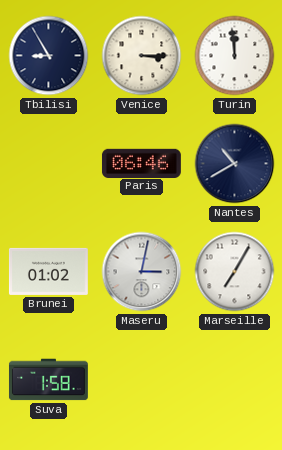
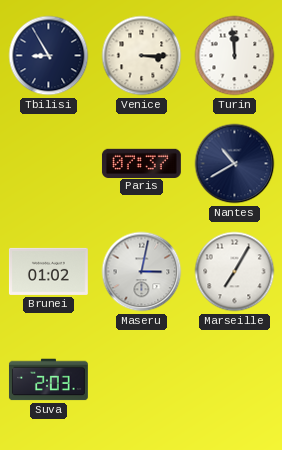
Paris: 06:46 -> 07:37 (141, 163)
Suva: 1:58 -> 2:03 (48, 380)
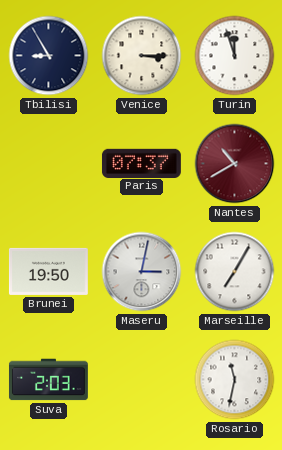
Turin: 11:59 -> 11:57 (235, 56)
Nantes dial: navy -> burgundy (235, 164)
Brunei: 01:02 -> 19:50 (48, 271)
Rosario: none -> 11:32 (235, 380)
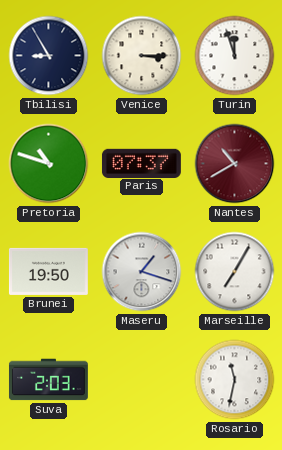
Pretoria: none -> 10:48 (49, 164)
Maseru: 3:02 -> 1:18 (142, 272)
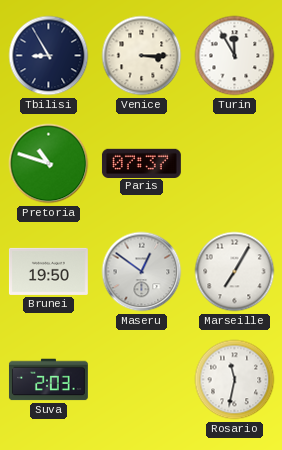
Turin: 11:57 -> 11:55 (235, 56)
Nantes: 10:40 -> none (235, 164)
Maseru: 1:18 -> 12:51 (142, 272)
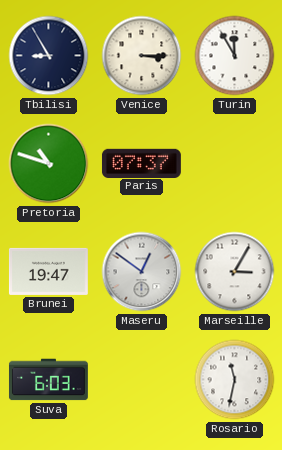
Brunei: 19:50 -> 19:47 (48, 271)
Marseille: 7:05 -> 3:05 (235, 272)
Suva: 2:03 -> 6:03 (48, 380)
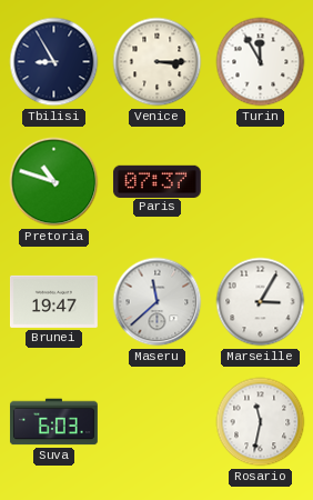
Maseru: 12:51 -> 11:38 (158, 302)
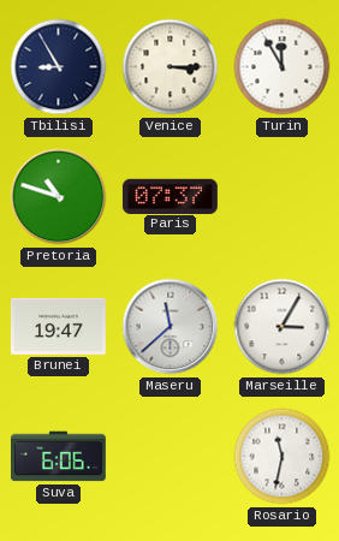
Suva: 6:03 -> 6:06 (58, 457)
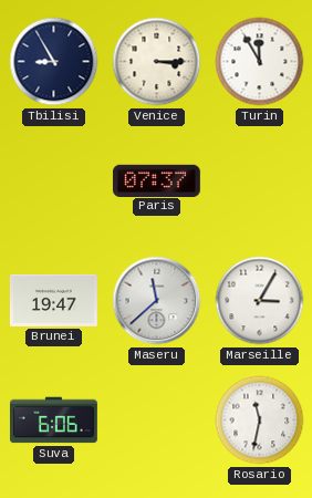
Pretoria: 10:48 -> none (59, 197)
